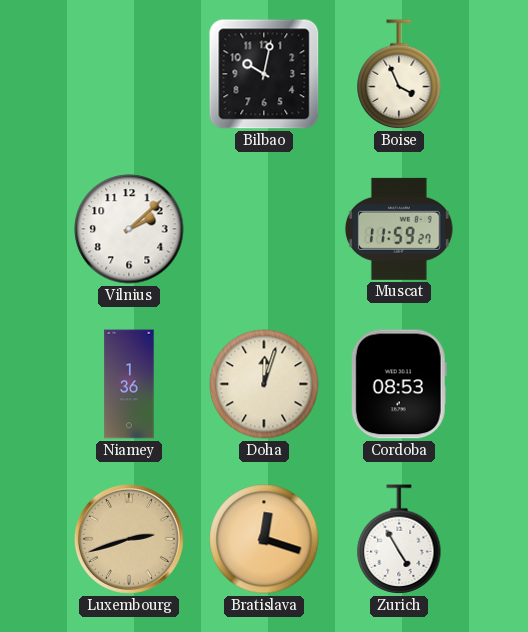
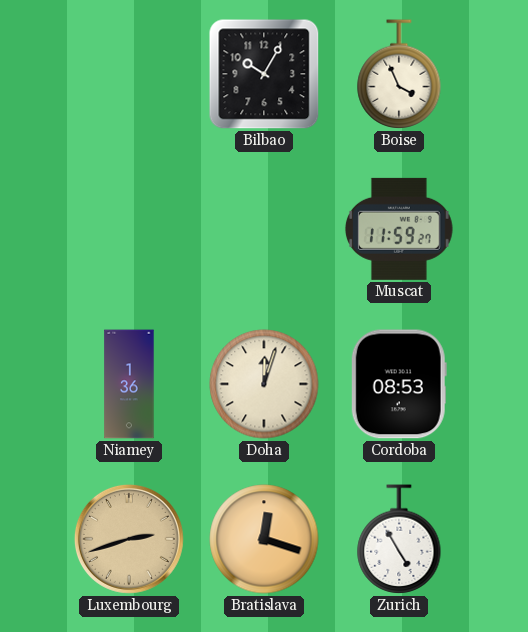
Bilbao: 10:02 -> 10:05 (264, 74)
Vilnius: 2:08 -> none (129, 229)
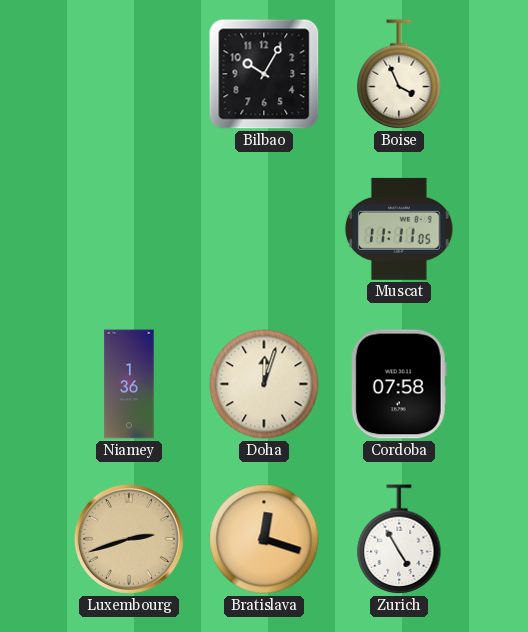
Muscat: 11:59 -> 11:11 (399, 229)
Cordoba: 08:53 -> 07:58 (399, 384)
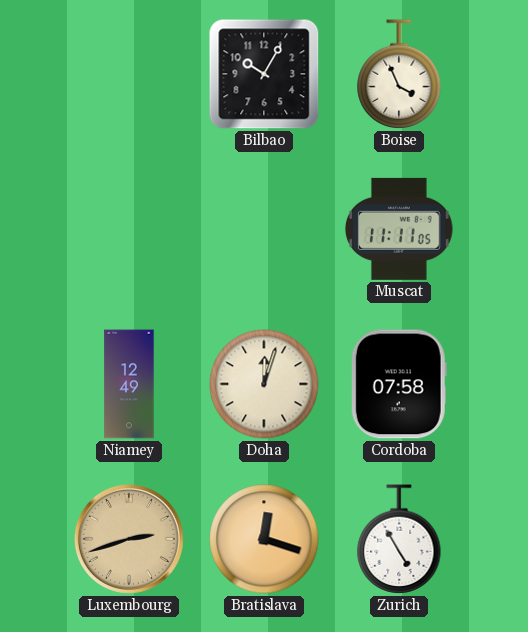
Niamey: 1:36 -> 12:49 (129, 384)
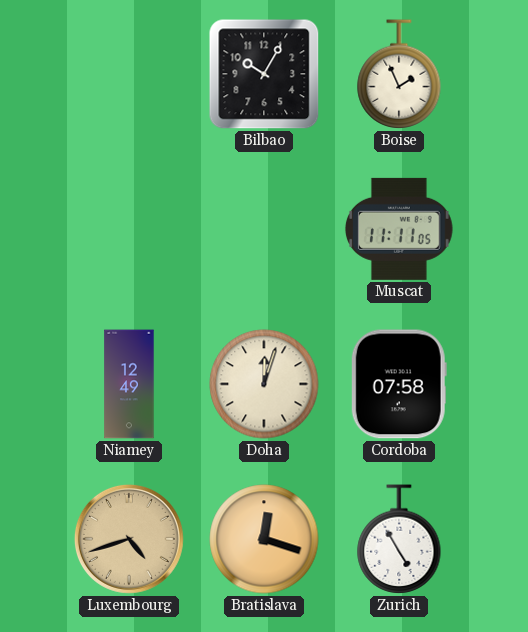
Boise: 3:56 -> 1:56 (399, 74)
Luxembourg: 2:42 -> 4:42 (129, 539)
